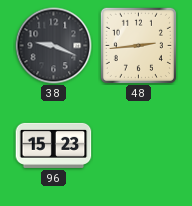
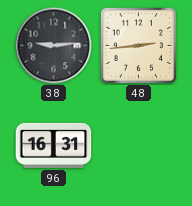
38: 9:19 -> 9:14 (54, 46)
96: 15:23 -> 16:31 (54, 145)
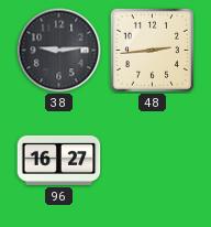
96: 16:31 -> 16:27 (59, 160)
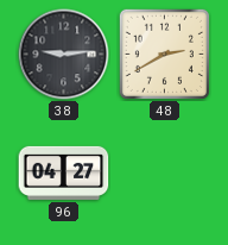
48: 2:44 -> 2:40 (164, 54)
96: 16:27 -> 04:27 (64, 172)
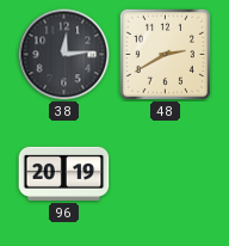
38: 9:14 -> 12:14 (64, 55)
96: 04:27 -> 20:19 (64, 173)
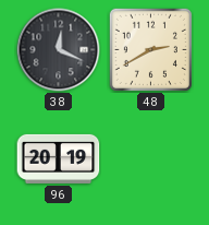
38: 12:14 -> 12:19 (59, 50)
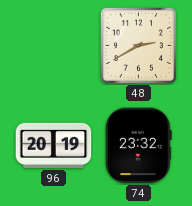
38: 12:19 -> none (59, 50)
74: none -> 23:32 (138, 146)
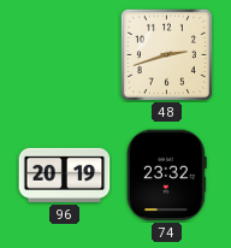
48: 2:40 -> 2:42 (166, 54)
